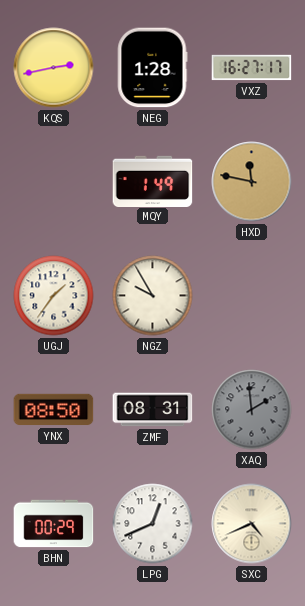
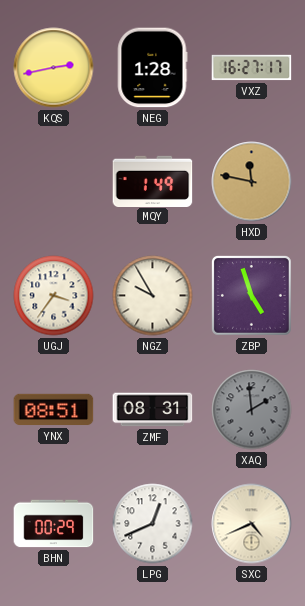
UGJ: 1:36 -> 3:36 (54, 296)
ZBP: none -> 4:57 (251, 295)
YNX: 08:50 -> 08:51 (54, 410)
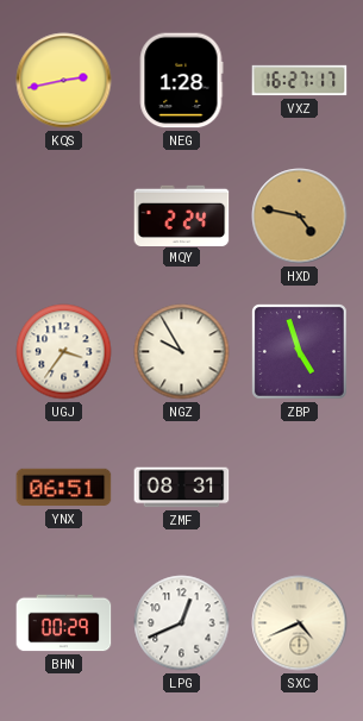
MQY: 1:49 -> 2:24 (182, 215)
HXD: 11:47 -> 4:47 (300, 217)
YNX: 08:51 -> 06:51 (64, 488)
XAQ: 1:59 -> none (252, 410)
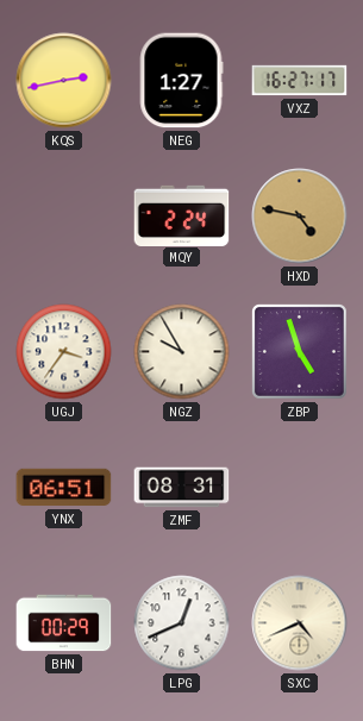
NEG: 1:28 -> 1:27 (181, 81)
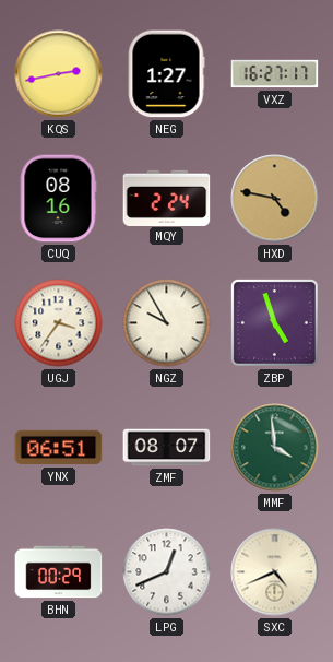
CUQ: none -> 08:16 (58, 199)
ZMF: 08:31 -> 08:07 (167, 448)
MMF: none -> 3:59 (275, 448)
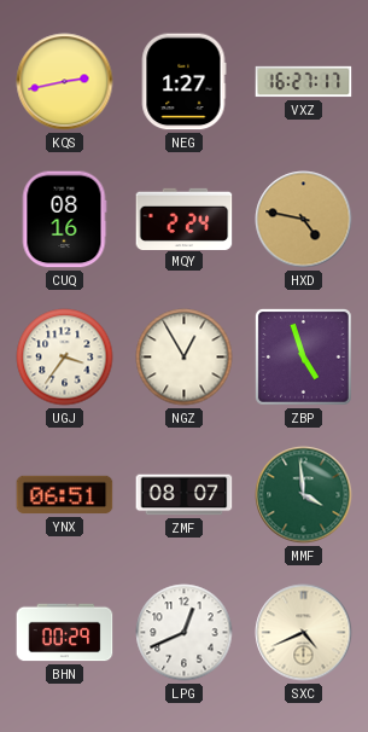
NGZ: 9:55 -> 12:55 (185, 358)
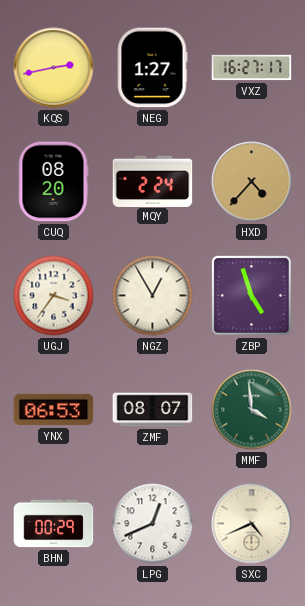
CUQ: 08:16 -> 08:20 (53, 182)
HXD: 4:47 -> 4:37 (252, 182)
YNX: 06:51 -> 06:53 (54, 410)
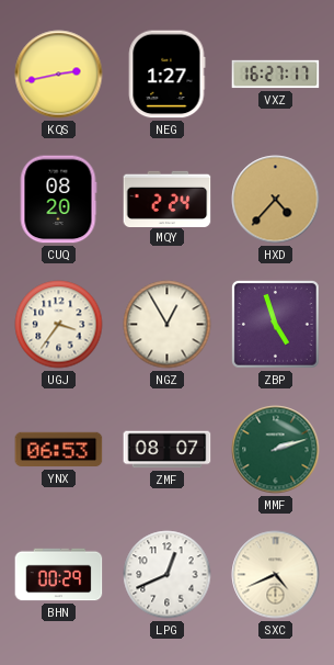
MMF: 3:59 -> 2:12 (276, 450)
